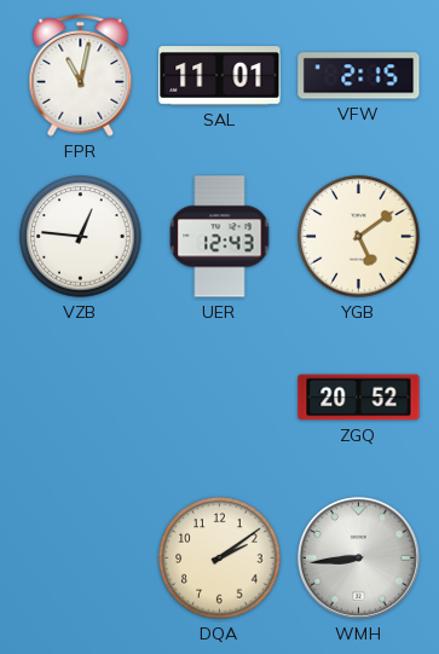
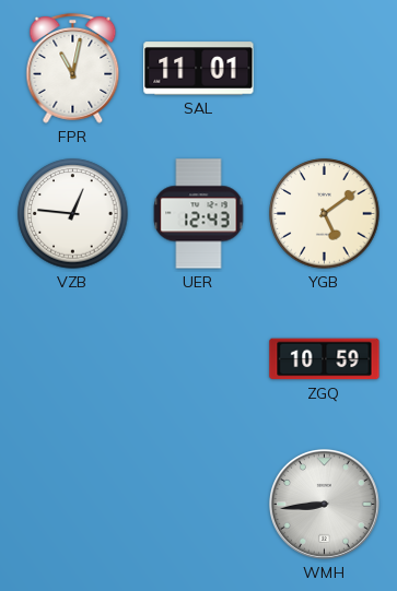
VFW: 2:15 -> none (359, 76)
ZGQ: 20:52 -> 10:59 (325, 359)
DQA: 2:09 -> none (220, 558)
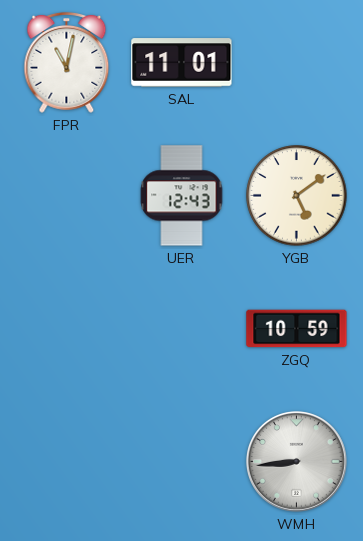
VZB: 12:46 -> none (73, 214)
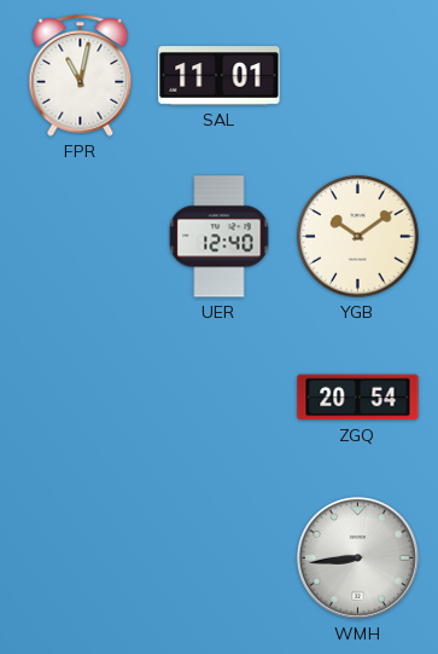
UER: 12:43 -> 12:40 (220, 237)
YGB: 5:09 -> 10:09 (358, 237)
ZGQ: 10:59 -> 20:54 (358, 398)
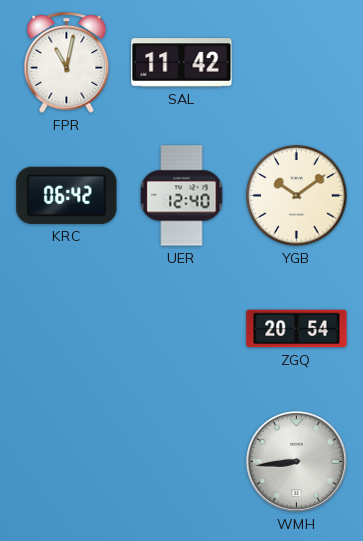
SAL: 11:01 -> 11:42 (182, 63)
KRC: none -> 06:42 (67, 195)
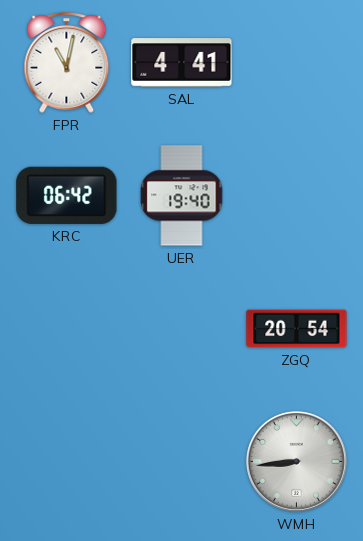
SAL: 11:42 -> 4:41 (182, 63)
UER: 12:40 -> 19:40 (182, 196)
YGB: 10:09 -> none (297, 196)
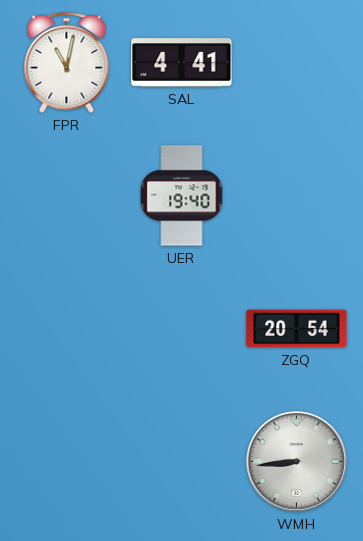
KRC: 06:42 -> none (67, 195)
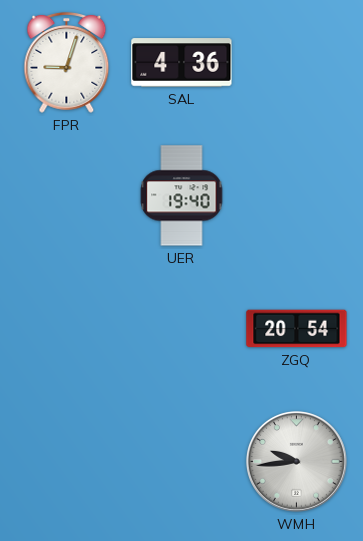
FPR: 11:02 -> 9:03 (67, 62)
SAL: 4:41 -> 4:36 (182, 63)
WMH: 8:44 -> 9:44 (296, 461)
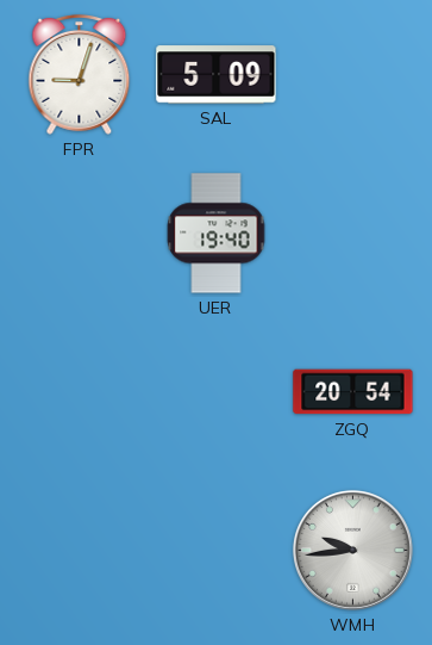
SAL: 4:36 -> 5:09 (217, 75)
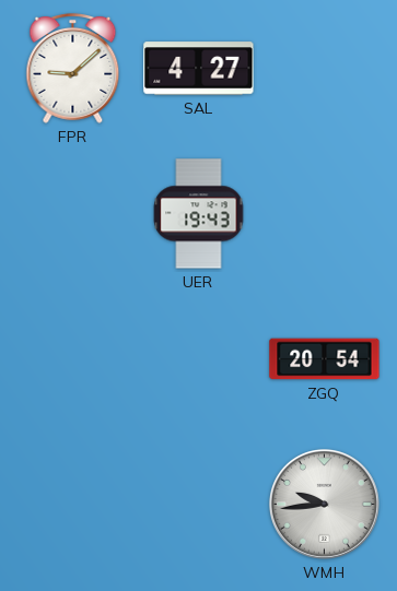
FPR: 9:03 -> 9:08 (73, 68)
SAL: 5:09 -> 4:27 (199, 69)
UER: 19:40 -> 19:43 (199, 214)
